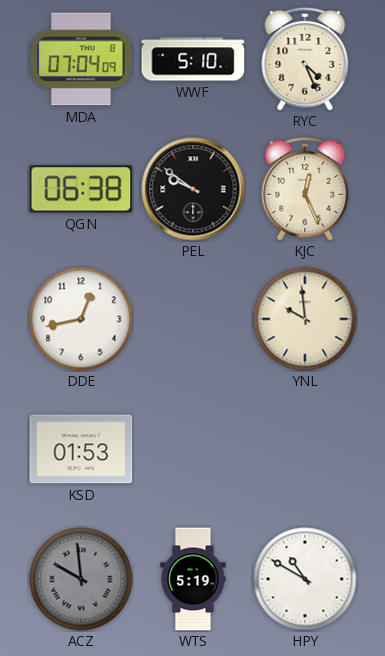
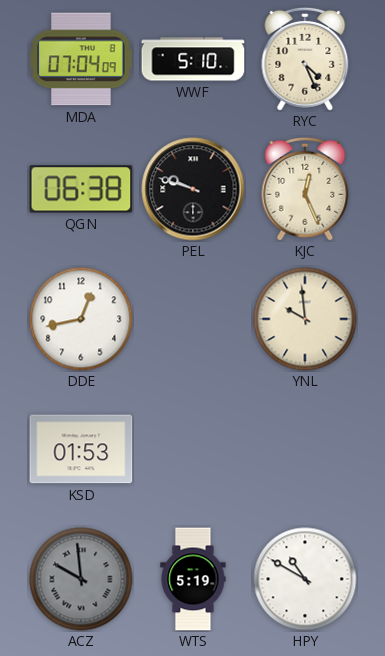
PEL: 9:51 -> 9:48 (193, 189)
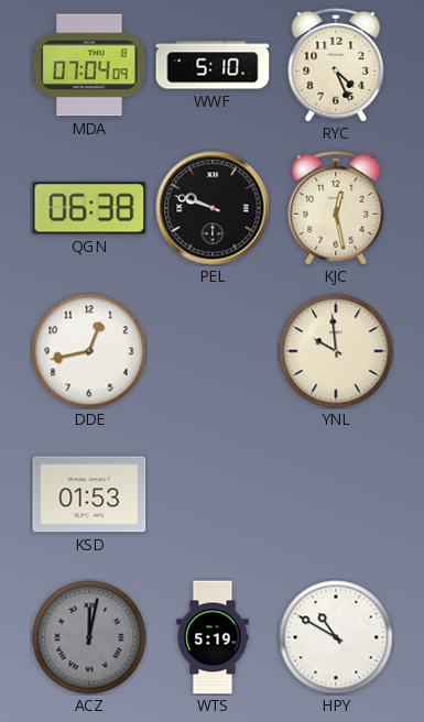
KJC: 12:26 -> 12:28 (336, 208)
ACZ: 9:59 -> 12:02 (89, 637)
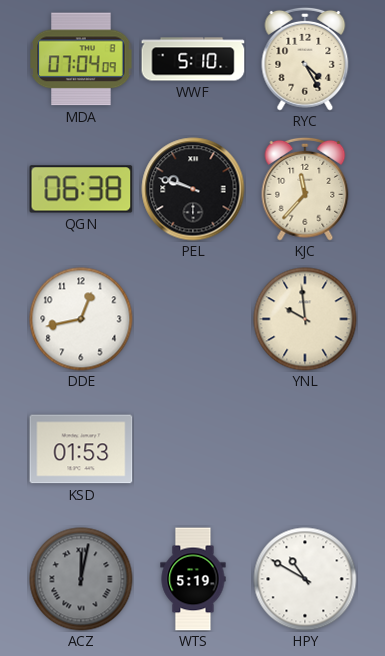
RYC: 4:26 -> 4:25 (305, 59)
KJC: 12:28 -> 11:37 (305, 189)
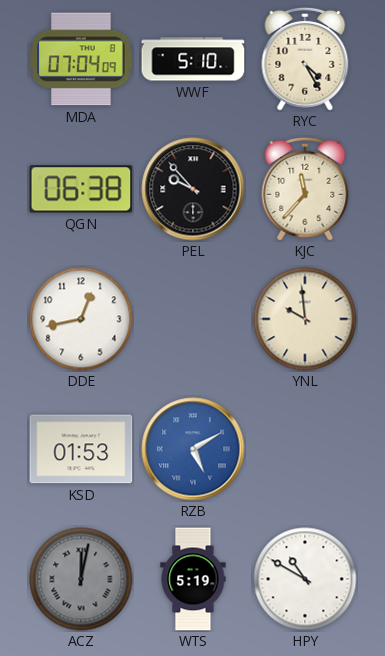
PEL: 9:48 -> 9:53 (193, 189)
RZB: none -> 5:10 (193, 449)
